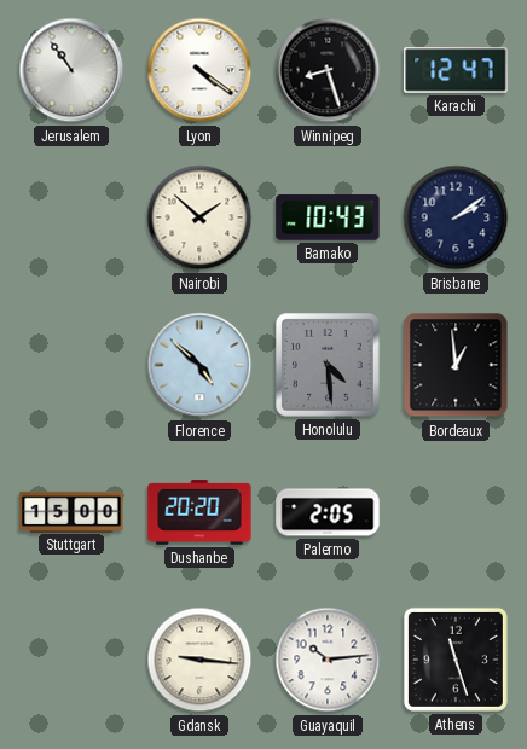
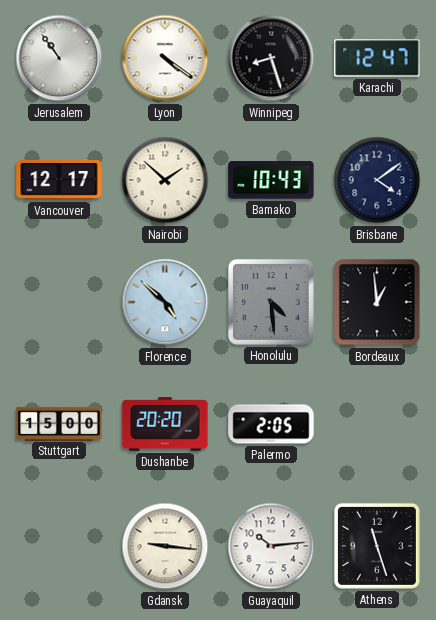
Vancouver: none -> 12:17 (59, 181)
Brisbane: 2:09 -> 4:09 (377, 180)
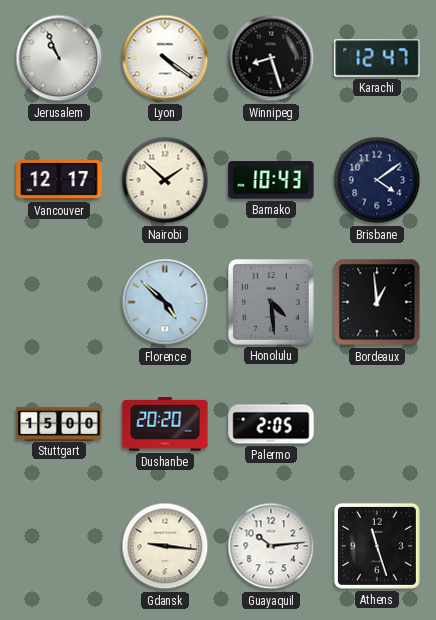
Jerusalem: 10:54 -> 10:56 (59, 58)
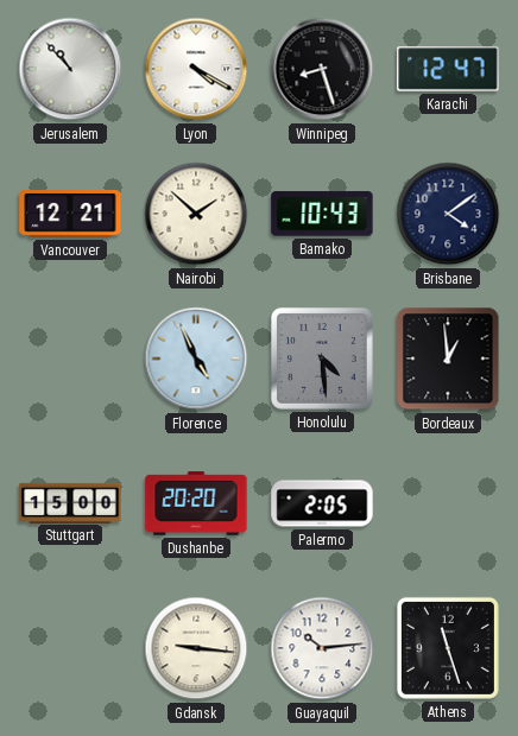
Jerusalem: 10:56 -> 10:53 (70, 69)
Lyon: 4:21 -> 4:20 (196, 69)
Vancouver: 12:17 -> 12:21 (70, 215)
Florence: 4:52 -> 4:56 (196, 359)
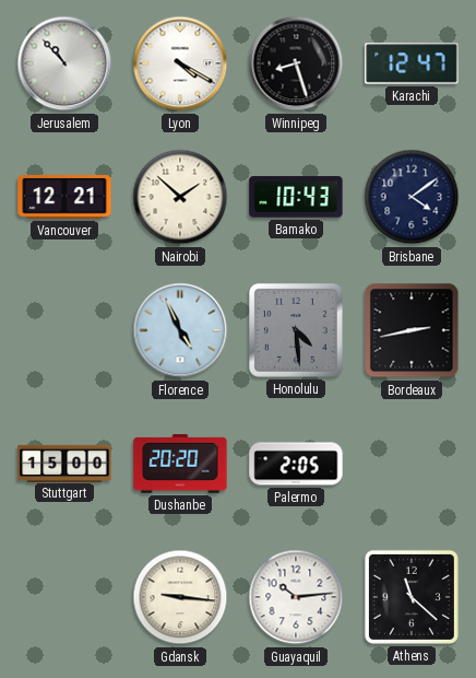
Bordeaux: 12:59 -> 2:43 (412, 330)
Athens: 11:27 -> 11:22 (412, 597)
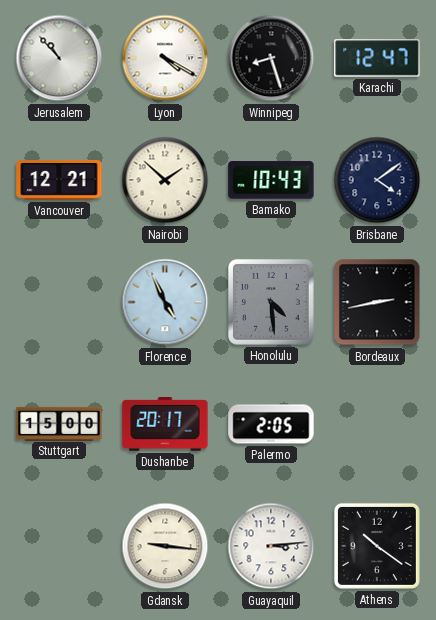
Dushanbe: 20:20 -> 20:17 (165, 424)
Guayaquil: 10:14 -> 3:14 (271, 546)
Athens: 11:22 -> 10:21 (377, 546)
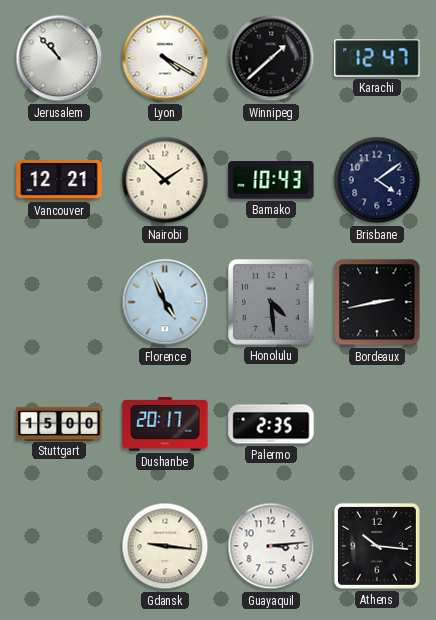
Winnipeg: 8:27 -> 1:38 (271, 58)
Palermo: 2:05 -> 2:35 (271, 424)
Athens: 10:21 -> 10:16 (377, 546)
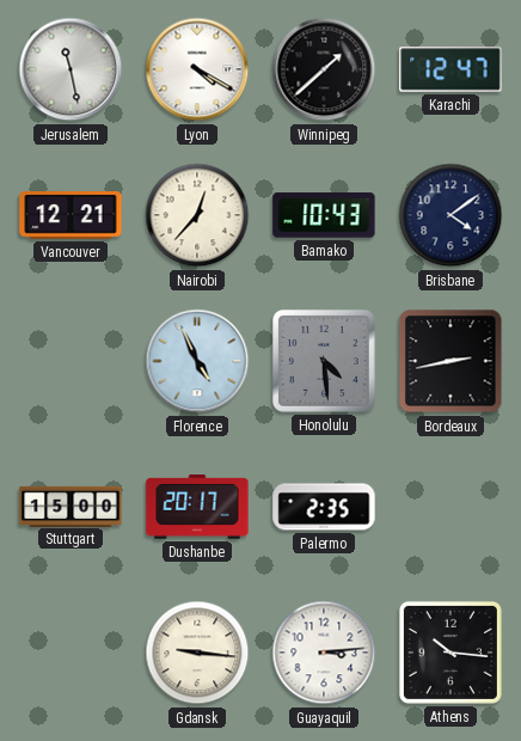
Jerusalem: 10:53 -> 11:28 (71, 69)
Nairobi: 1:52 -> 12:37 (197, 215)
